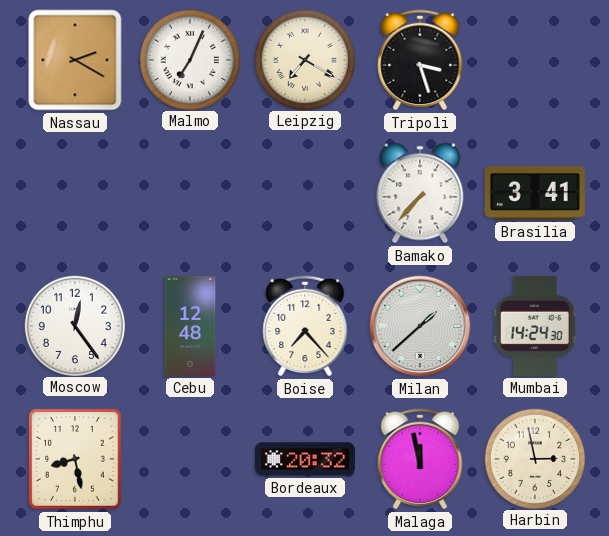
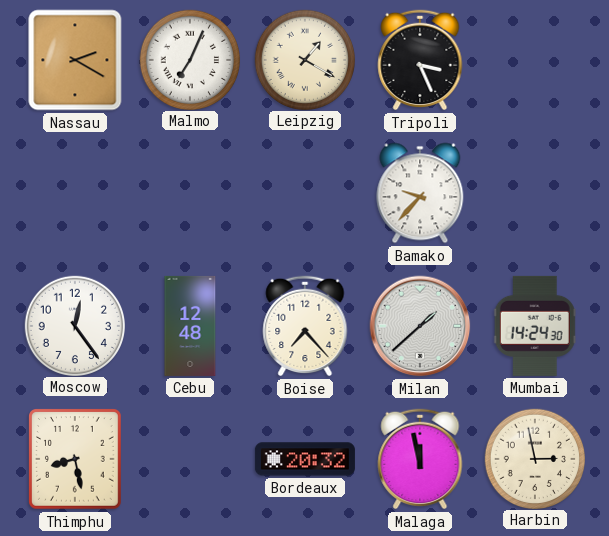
Leipzig: 7:20 -> 1:20 (304, 59)
Tripoli: 3:27 -> 3:26 (420, 60)
Bamako: 7:37 -> 9:37 (420, 193)
Brasilia: 3:41 -> none (535, 193)
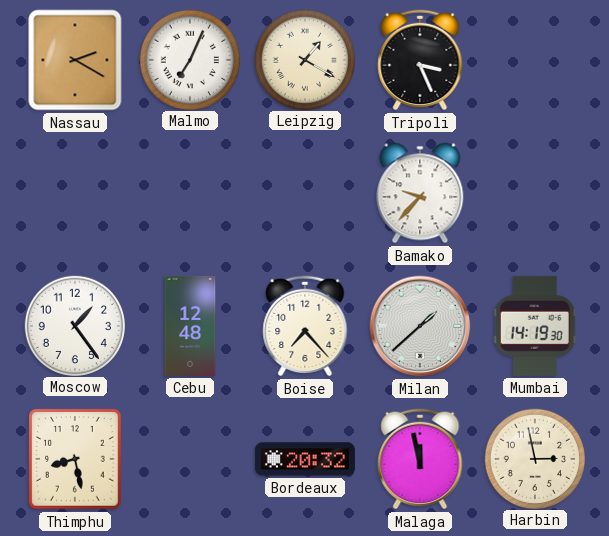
Moscow: 12:24 -> 1:24 (74, 325)
Mumbai: 14:24 -> 14:19 (535, 326)
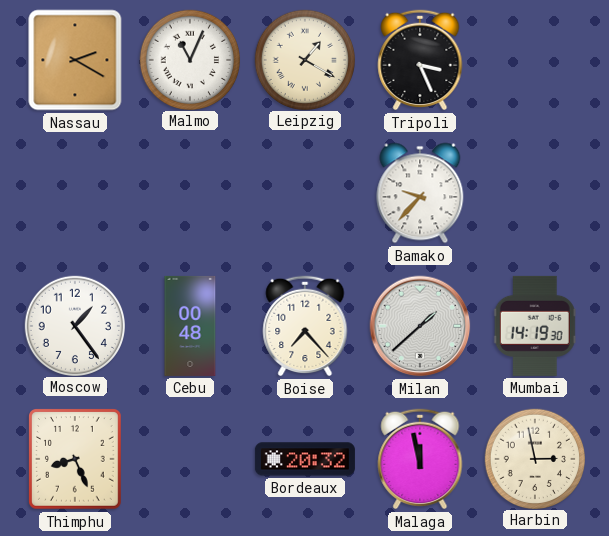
Malmo: 7:04 -> 11:04 (189, 59)
Cebu: 12:48 -> 00:48 (190, 326)
Thimphu: 8:28 -> 8:26 (76, 460)
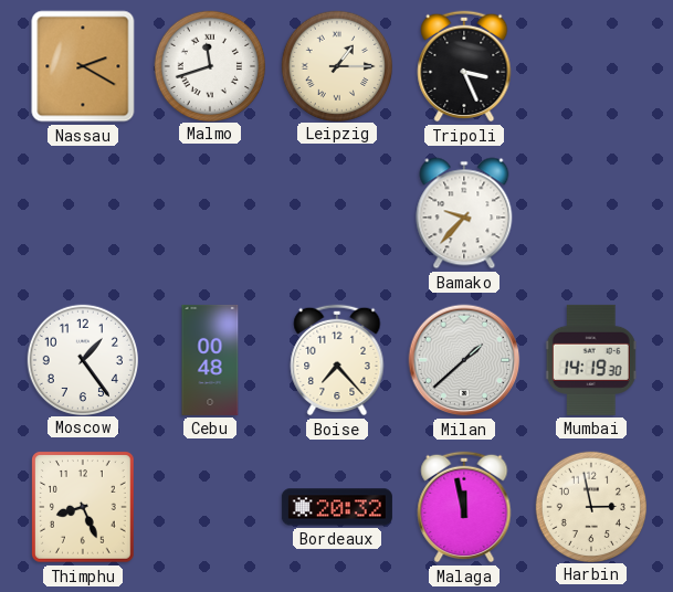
Malmo: 11:04 -> 11:42 (209, 65)
Leipzig: 1:20 -> 1:15 (336, 65)
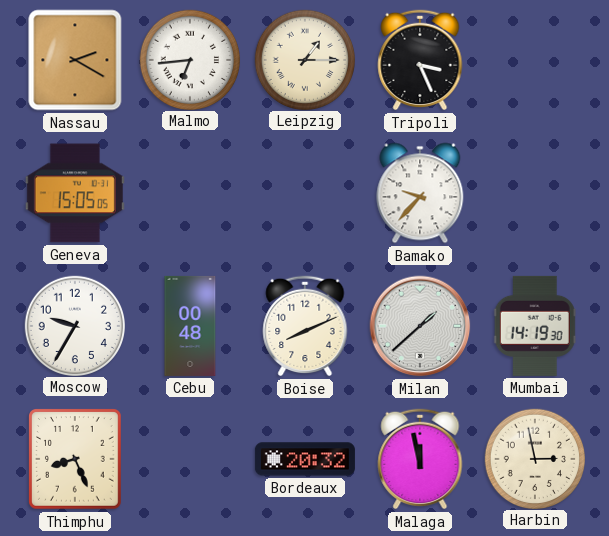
Malmo: 11:42 -> 6:44 (189, 59)
Geneva: none -> 15:05 (75, 193)
Moscow: 1:24 -> 9:35 (74, 325)
Boise: 7:23 -> 8:11 (305, 326)
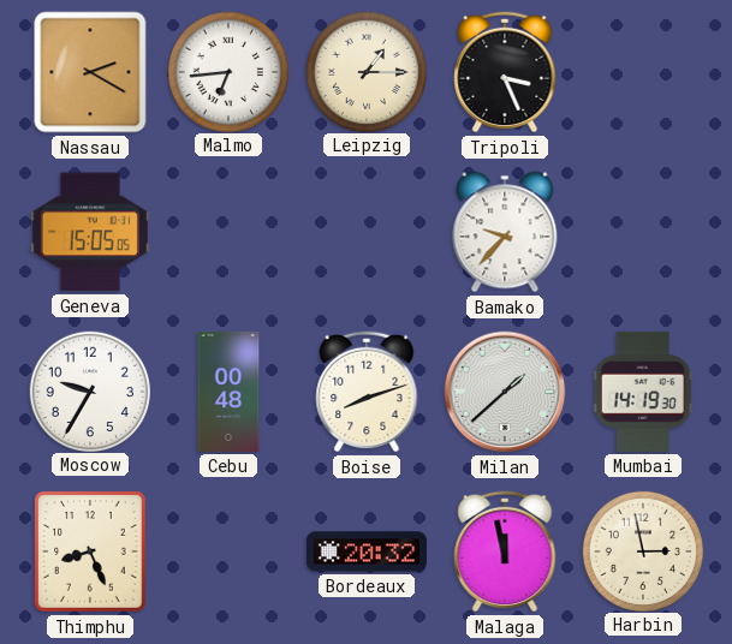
Boise: 8:11 -> 8:12 (367, 392)
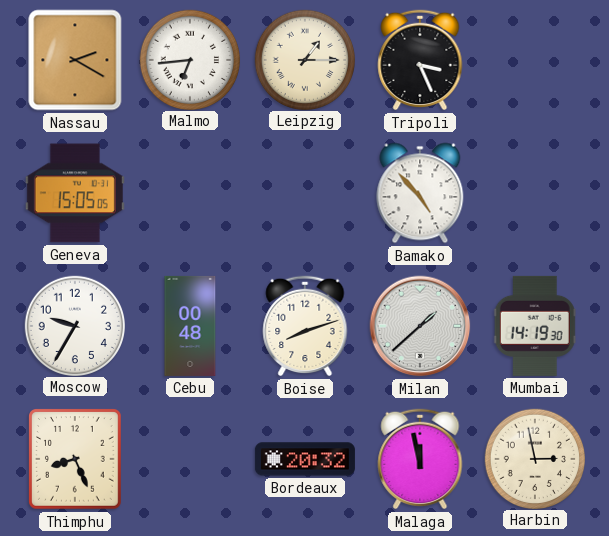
Bamako: 9:37 -> 4:53 (420, 193)
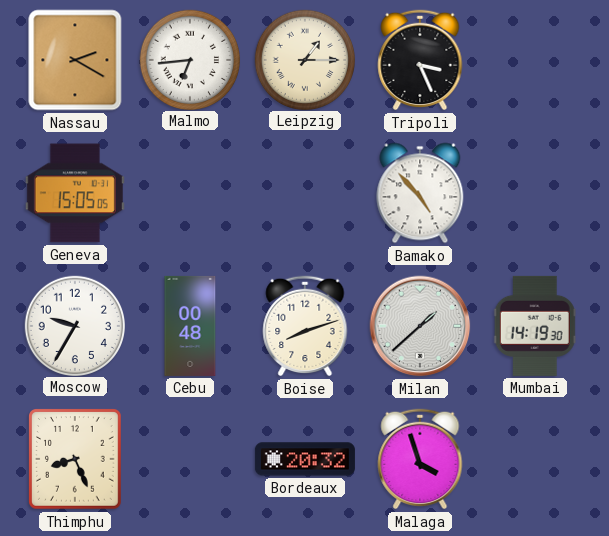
Malaga: 11:58 -> 3:57 (420, 459)
Harbin: 2:58 -> none (534, 458)
